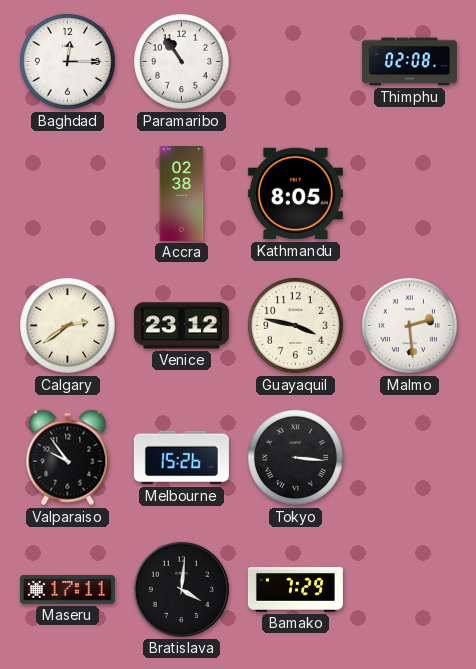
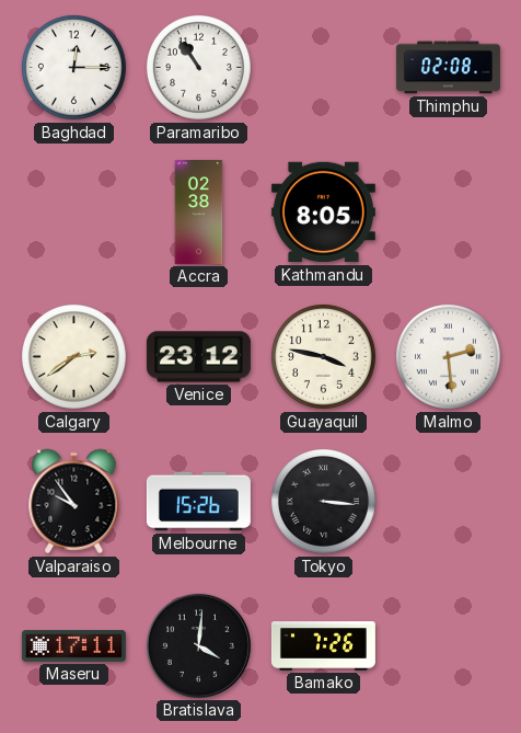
Bamako: 7:29 -> 7:26 (323, 646)
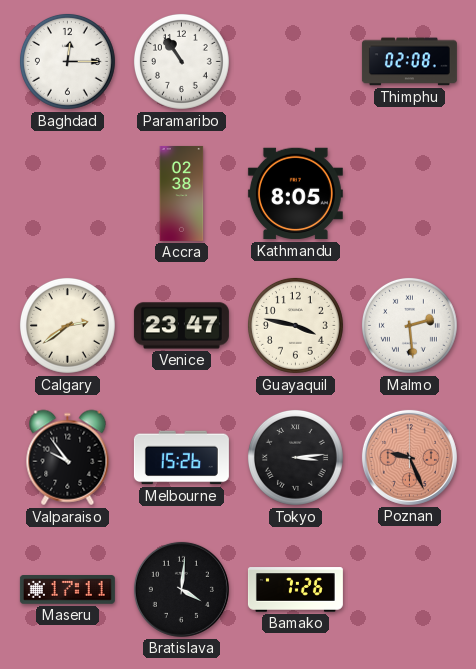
Venice: 23:12 -> 23:47 (181, 326)
Tokyo: 3:16 -> 3:14 (295, 457)
Poznan: none -> 9:26 (409, 457)
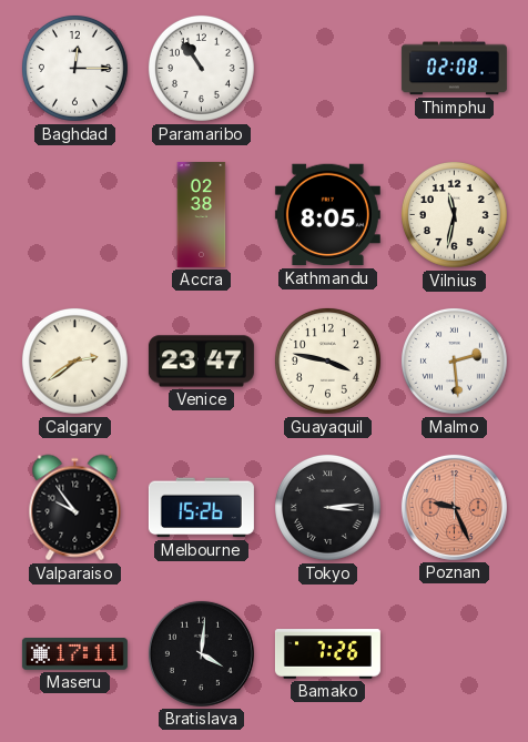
Vilnius: none -> 11:32 (454, 214)
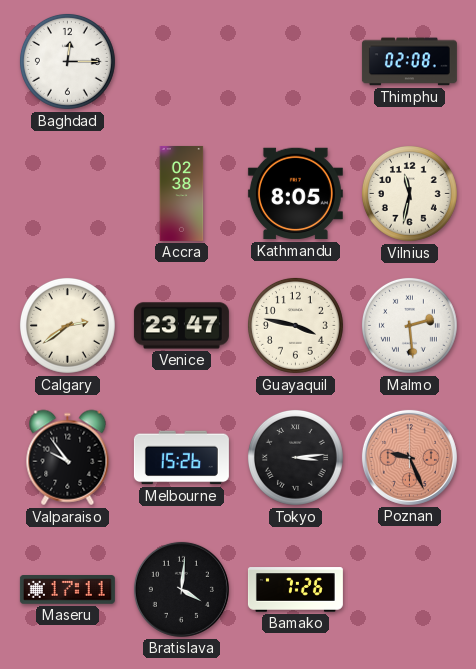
Paramaribo: 10:54 -> none (201, 68)
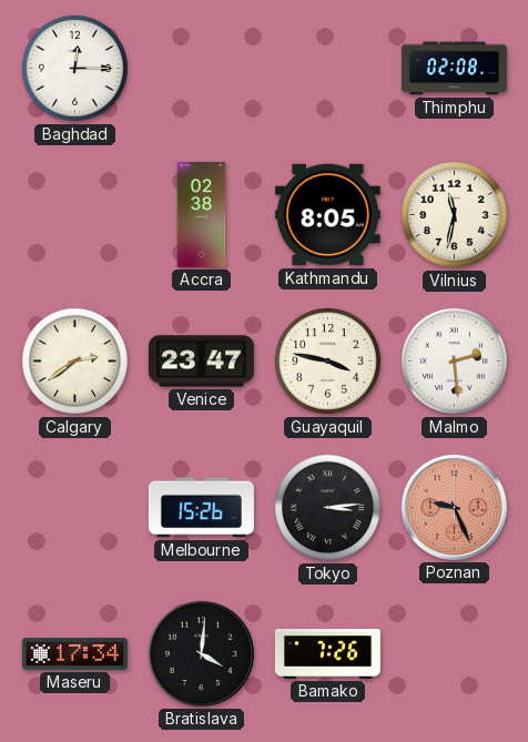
Valparaiso: 9:54 -> none (68, 458)
Maseru: 17:11 -> 17:34 (74, 654)
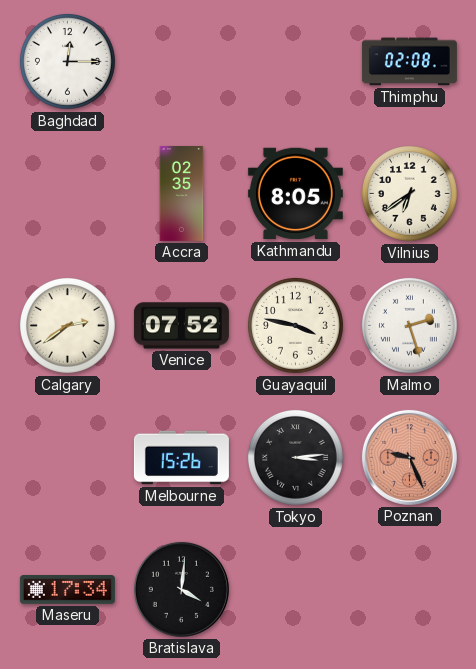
Accra: 02:38 -> 02:35 (182, 193)
Vilnius: 11:32 -> 6:39 (409, 193)
Venice: 23:47 -> 07:52 (181, 326)
Malmo: 2:29 -> 2:27 (409, 325)
Bamako: 7:26 -> none (327, 654)
